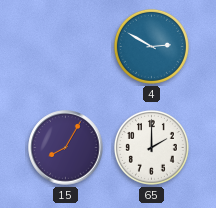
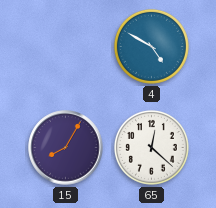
4: 2:50 -> 4:50 (151, 46)
65: 2:00 -> 12:22 (151, 147)
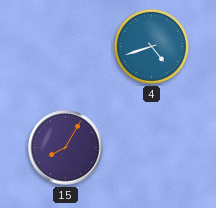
4: 4:50 -> 4:42 (151, 46)
65: 12:22 -> none (151, 147)
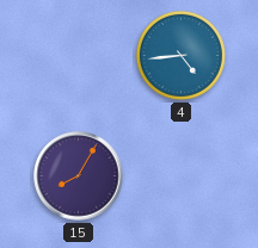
4: 4:42 -> 4:44 (180, 55)
